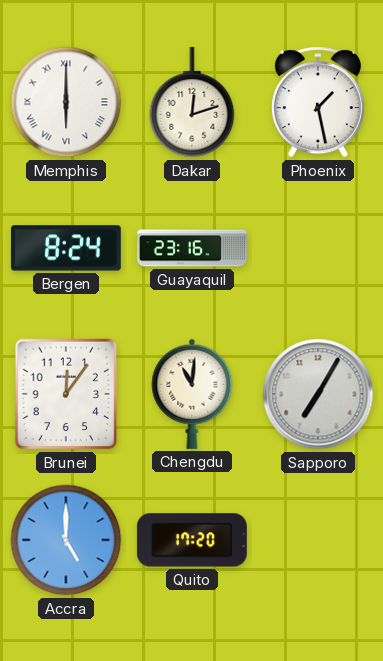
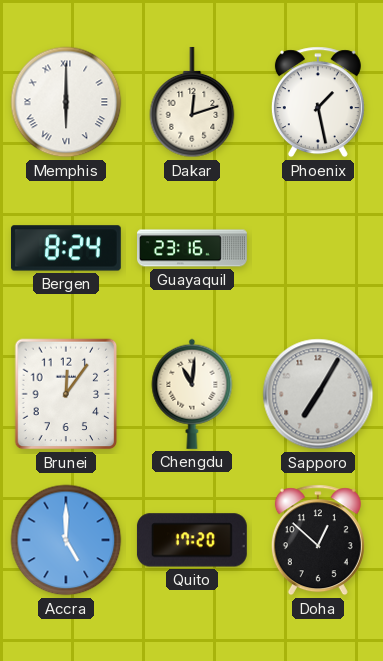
Doha: none -> 12:52 (318, 540)
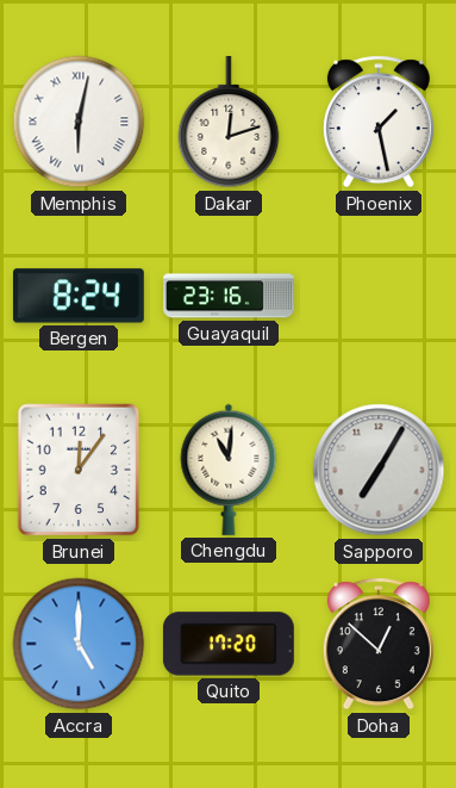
Memphis: 6:00 -> 6:02 (79, 122)
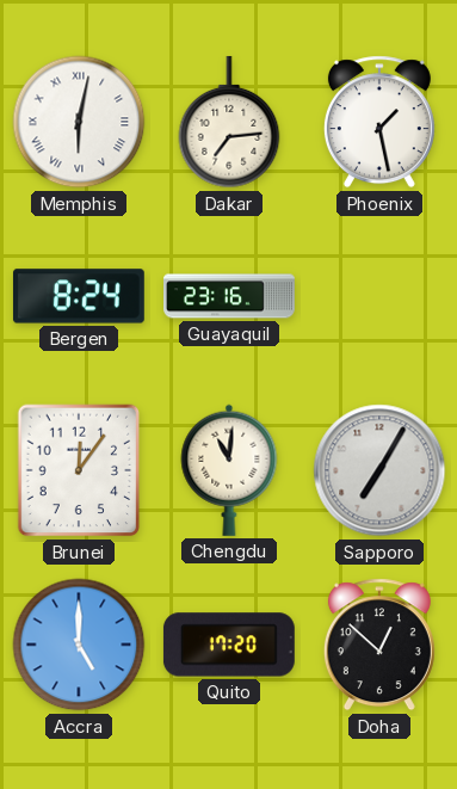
Dakar: 12:12 -> 7:14 (229, 122)
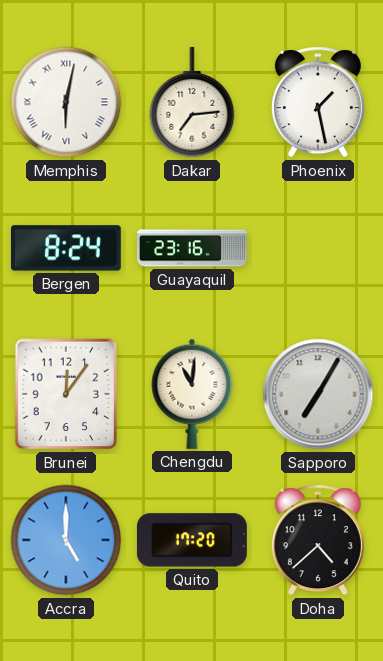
Doha: 12:52 -> 4:38 (318, 540)
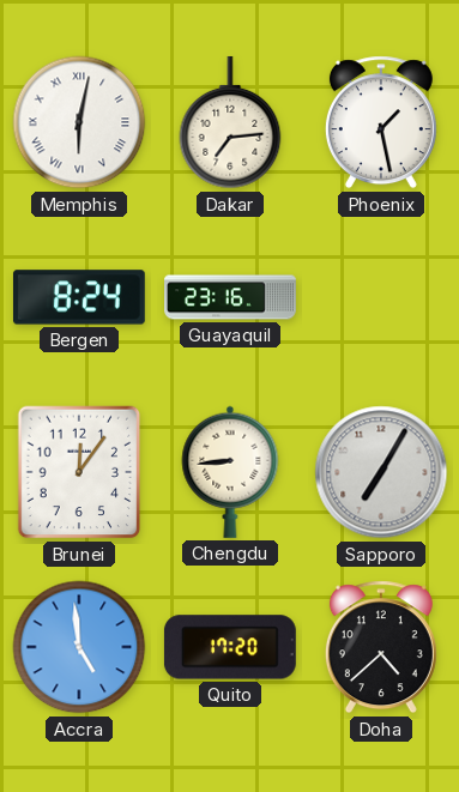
Chengdu: 11:01 -> 8:44 (230, 472)
Accra: 5:00 -> 4:59 (79, 647)
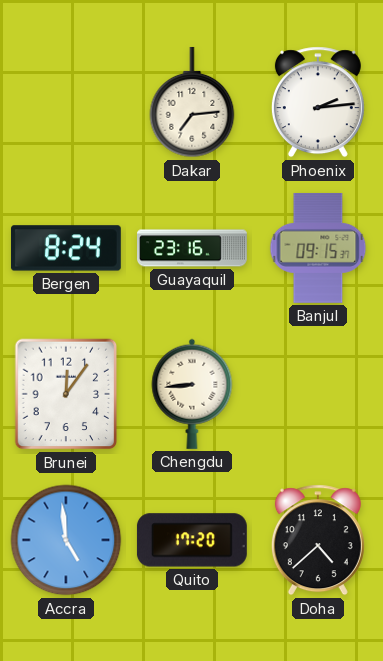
Memphis: 6:02 -> none (79, 122)
Phoenix: 1:28 -> 2:14 (318, 102)
Banjul: none -> 09:15 (318, 248)
Sapporo: 7:05 -> none (381, 472)
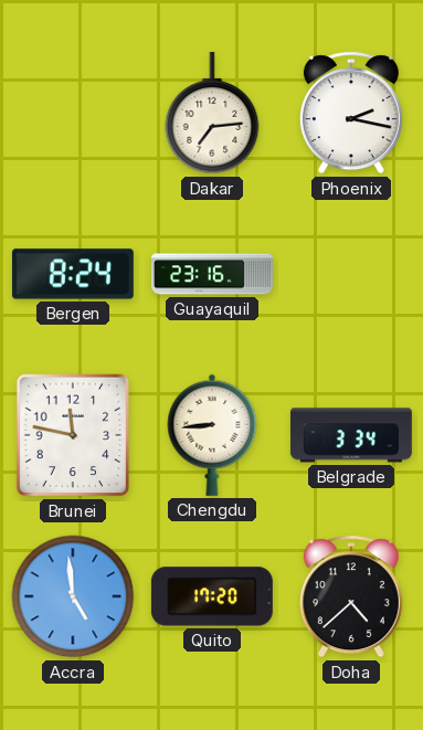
Phoenix: 2:14 -> 2:17 (351, 113)
Banjul: 09:15 -> none (318, 248)
Brunei: 12:06 -> 11:47 (73, 435)
Belgrade: none -> 3:34 (351, 435)
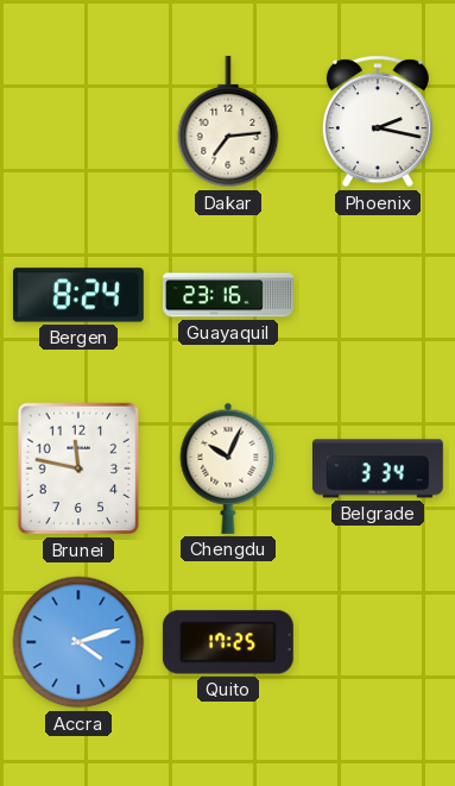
Chengdu: 8:44 -> 10:04 (228, 469)
Accra: 4:59 -> 4:12 (78, 642)
Quito: 17:20 -> 17:25 (228, 642)
Doha: 4:38 -> none (351, 596)
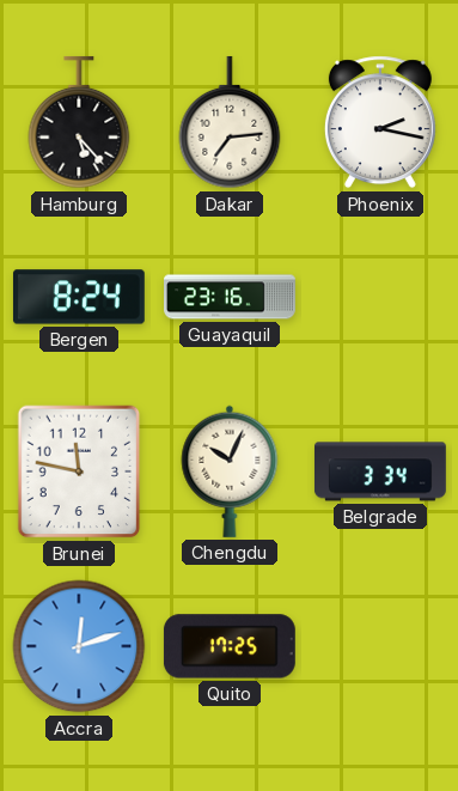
Hamburg: none -> 5:23 (79, 122)
Accra: 4:12 -> 12:12 (79, 646)
